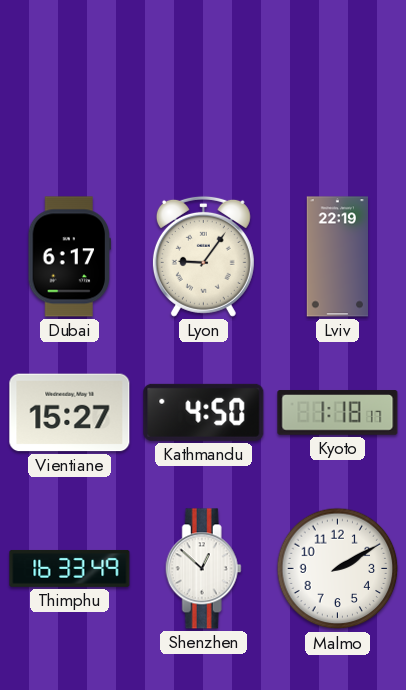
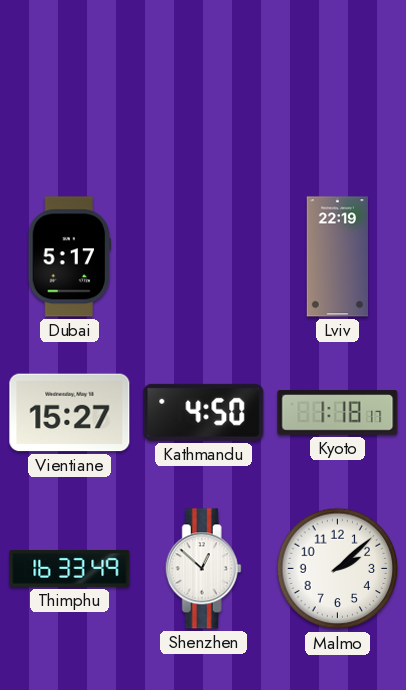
Dubai: 6:17 -> 5:17 (70, 257)
Lyon: 9:06 -> none (203, 256)
Malmo: 2:10 -> 2:08 (338, 569)
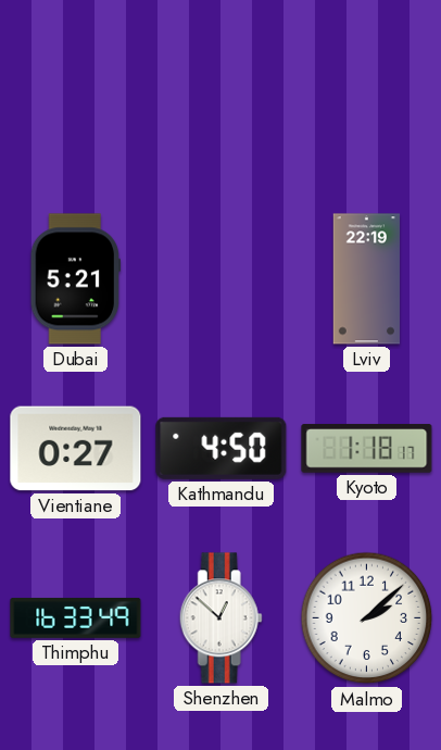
Dubai: 5:17 -> 5:21 (76, 279)
Vientiane: 15:27 -> 0:27 (76, 449)
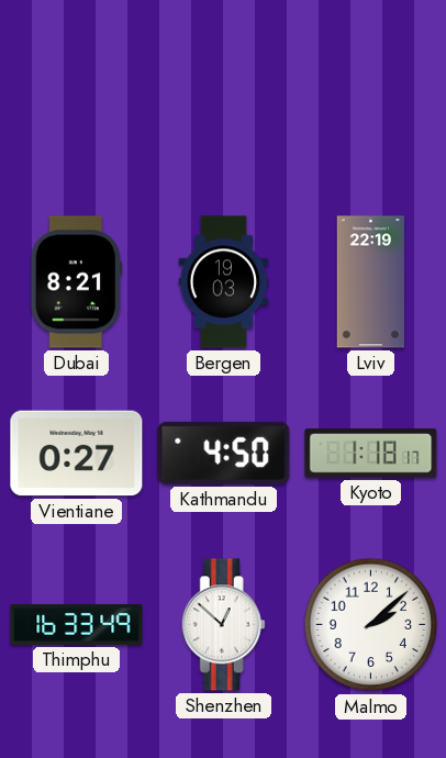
Dubai: 5:21 -> 8:21 (77, 282)
Bergen: none -> 19:03 (224, 282)
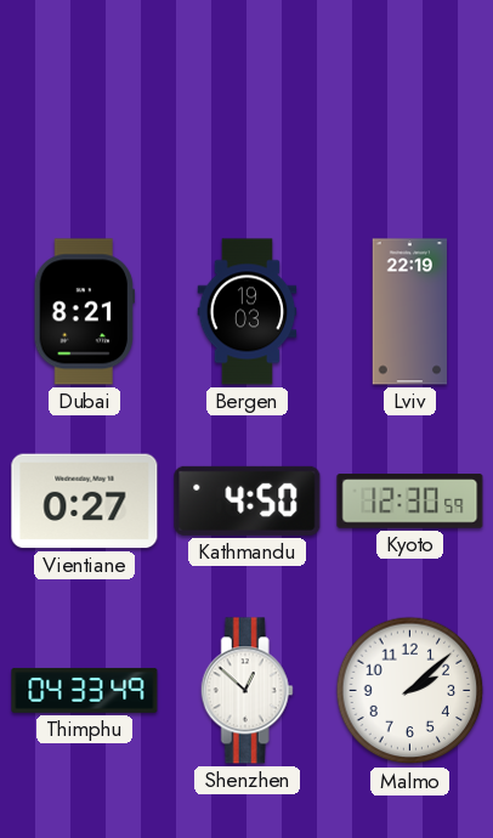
Kyoto: 1:18 -> 12:30 (410, 502)
Thimphu: 16:33 -> 04:33 (85, 690)
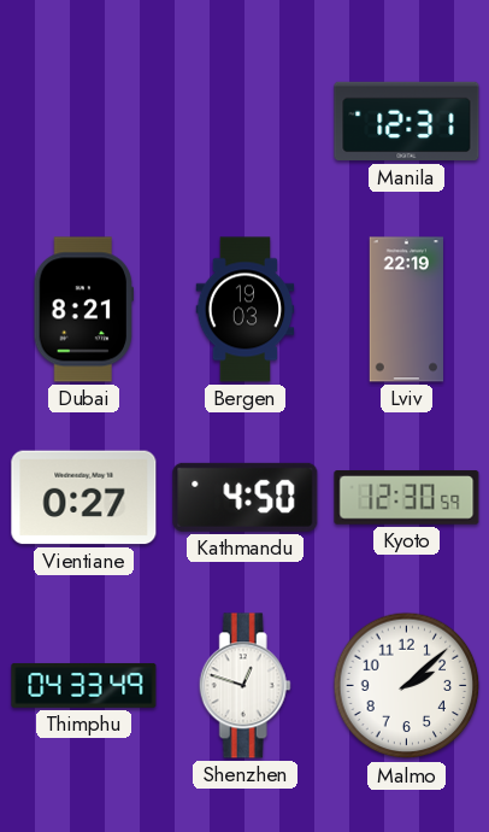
Manila: none -> 12:31 (407, 122)
Shenzhen: 12:52 -> 12:48 (244, 686)
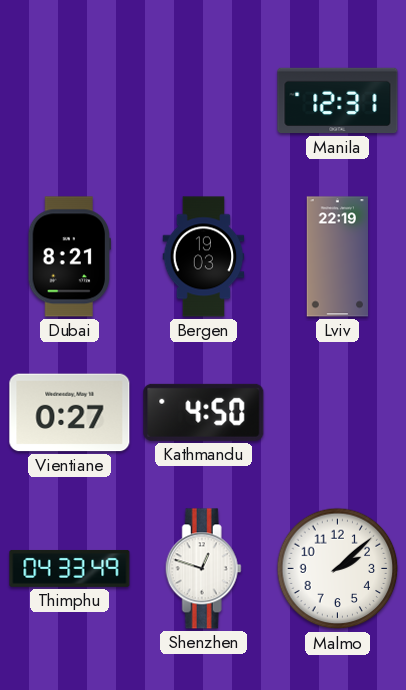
Kyoto: 12:30 -> none (407, 498)
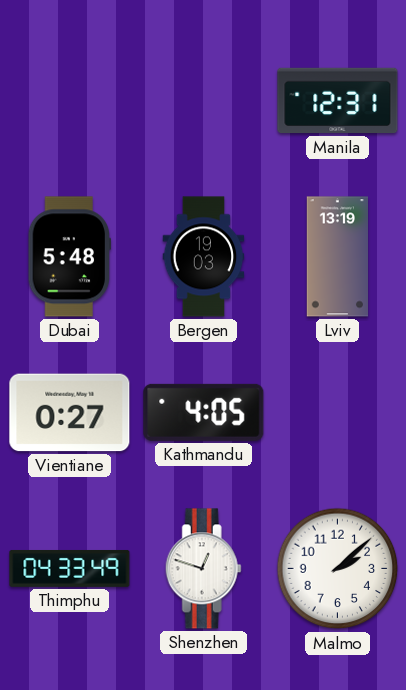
Dubai: 8:21 -> 5:48 (70, 257)
Lviv: 22:19 -> 13:19 (338, 257)
Kathmandu: 4:50 -> 4:05 (204, 412)
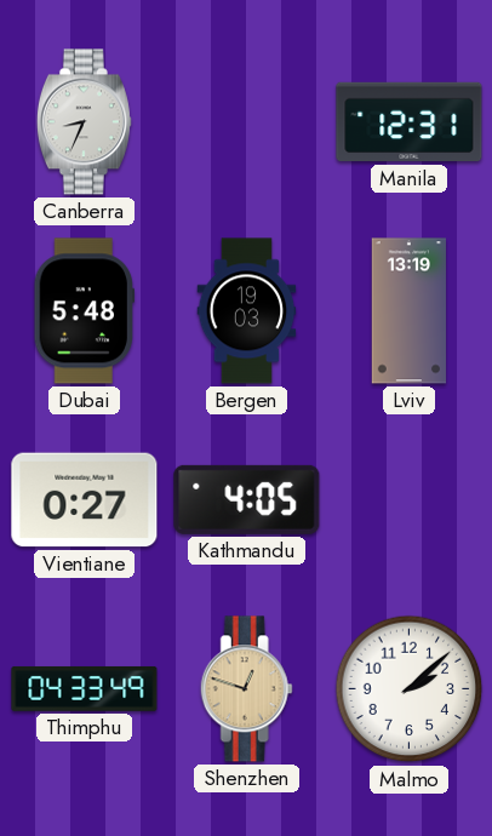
Canberra: none -> 8:34 (84, 122)
Shenzhen dial: white -> champagne (246, 689)
